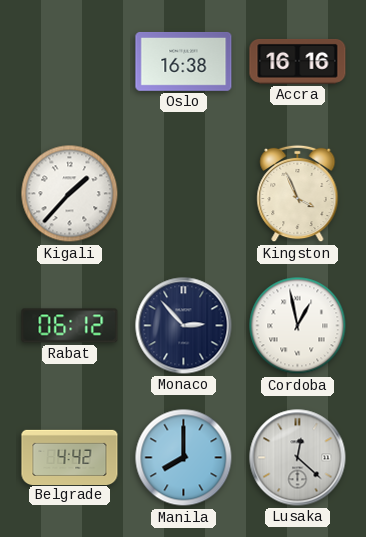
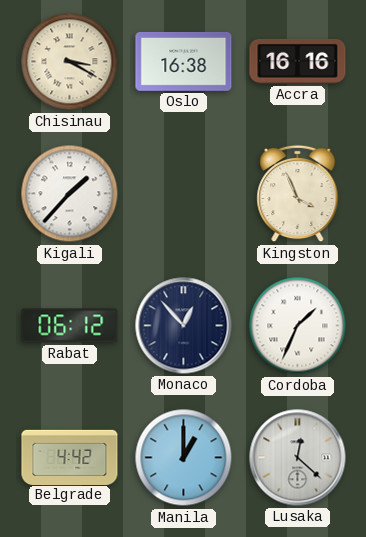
Chisinau: none -> 3:20 (70, 62)
Monaco: 2:53 -> 12:53 (184, 326)
Cordoba: 12:58 -> 1:34 (298, 326)
Manila: 8:00 -> 1:00 (184, 458)
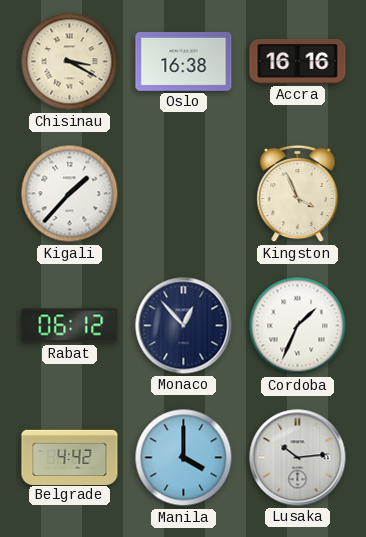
Manila: 1:00 -> 4:00 (184, 458)
Lusaka: 12:22 -> 10:14 (298, 458)
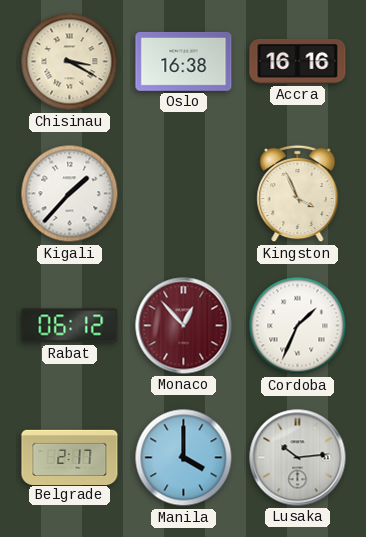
Monaco dial: navy -> burgundy (184, 326)
Belgrade: 4:42 -> 2:17 (70, 457)
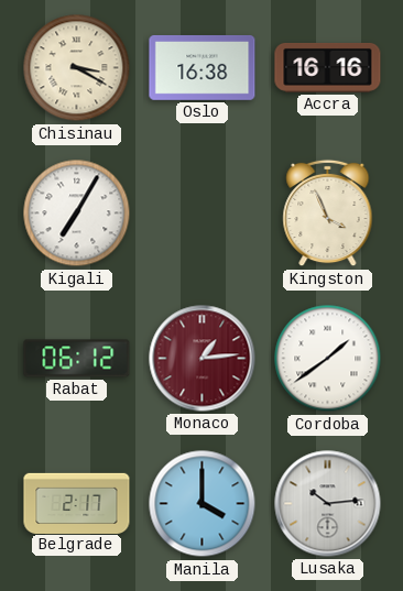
Kigali: 1:37 -> 7:05 (77, 214)
Monaco: 12:53 -> 1:14 (203, 359)
Cordoba: 1:34 -> 1:39 (328, 359)
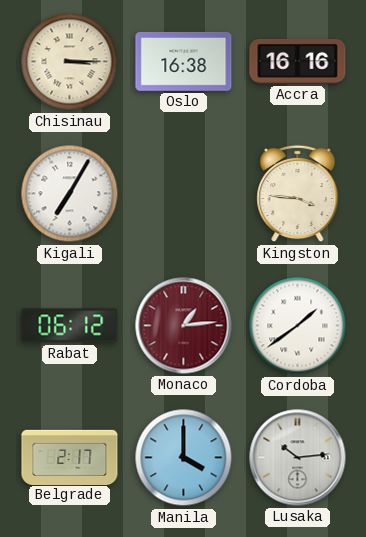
Chisinau: 3:20 -> 3:15 (70, 62)
Kingston: 3:56 -> 3:46 (298, 194)
